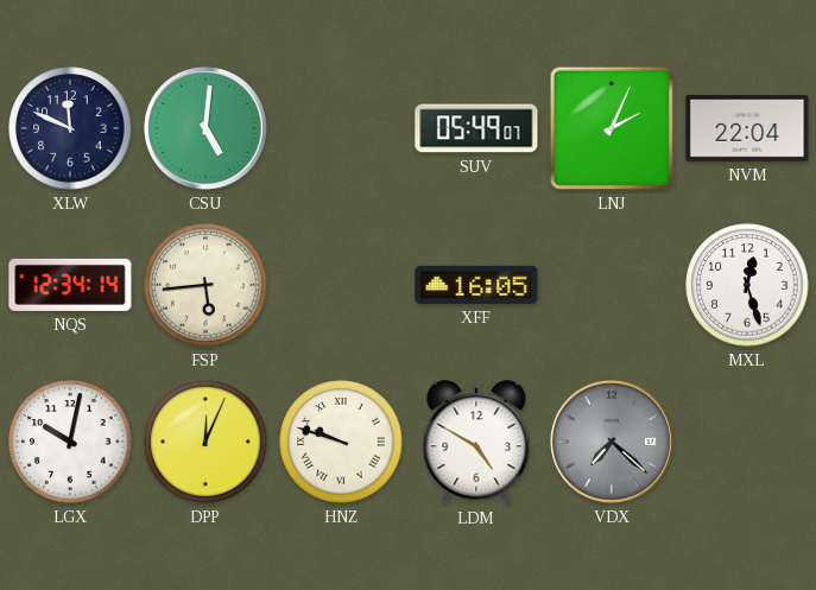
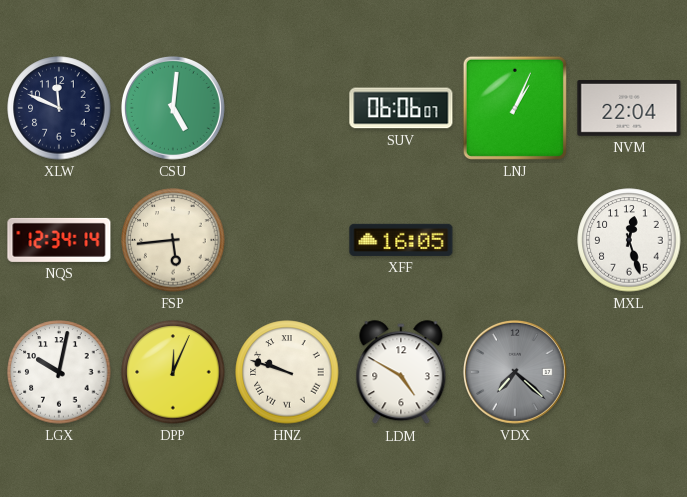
SUV: 05:49 -> 06:06 (401, 108)
LNJ: 2:04 -> 1:04 (515, 108)
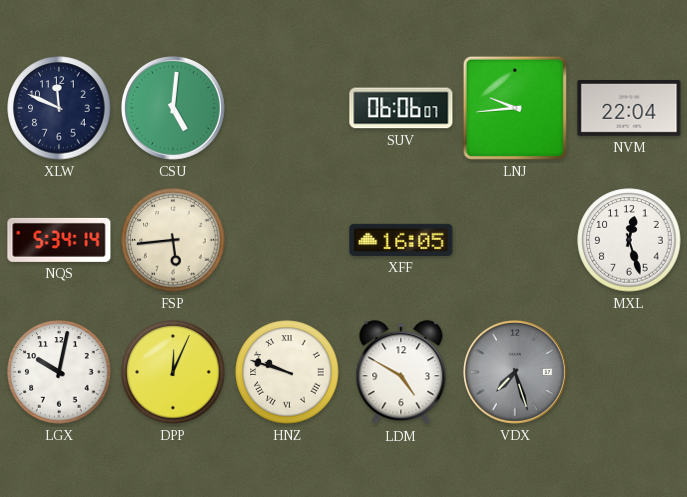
LNJ: 1:04 -> 9:44 (515, 108)
NQS: 12:34 -> 5:34 (59, 240)
VDX: 7:22 -> 7:27 (515, 372)
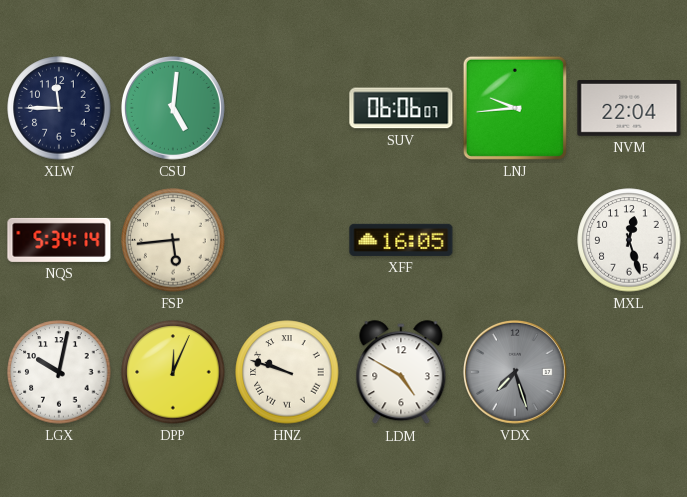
XLW: 11:49 -> 11:45 (59, 108)
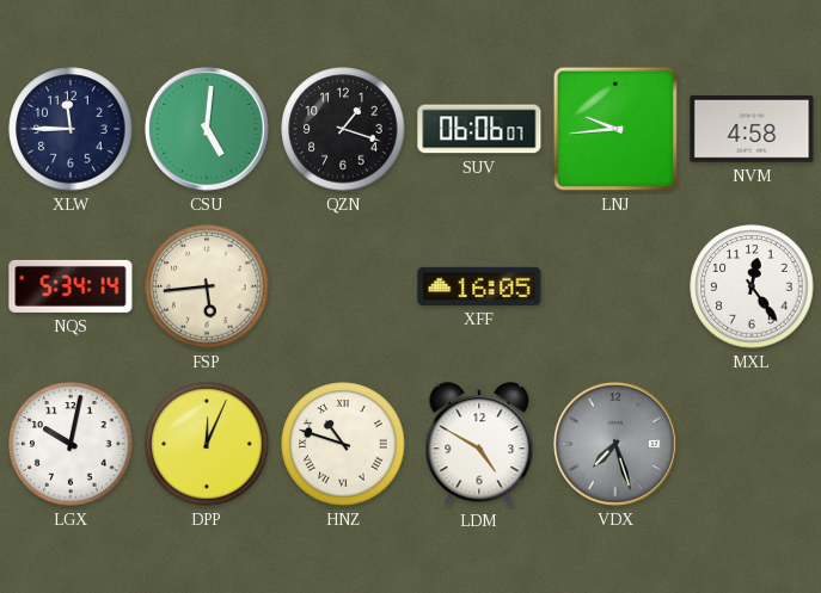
QZN: none -> 1:18 (343, 129)
NVM: 22:04 -> 4:58 (752, 130)
MXL: 12:27 -> 12:24 (752, 286)
HNZ: 9:48 -> 10:48 (343, 444)
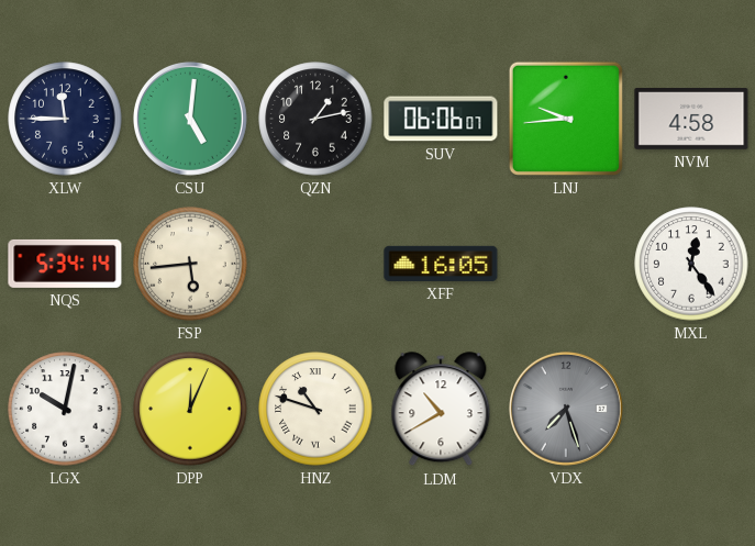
QZN: 1:18 -> 1:13 (315, 119)
LDM: 4:50 -> 10:40 (441, 410)
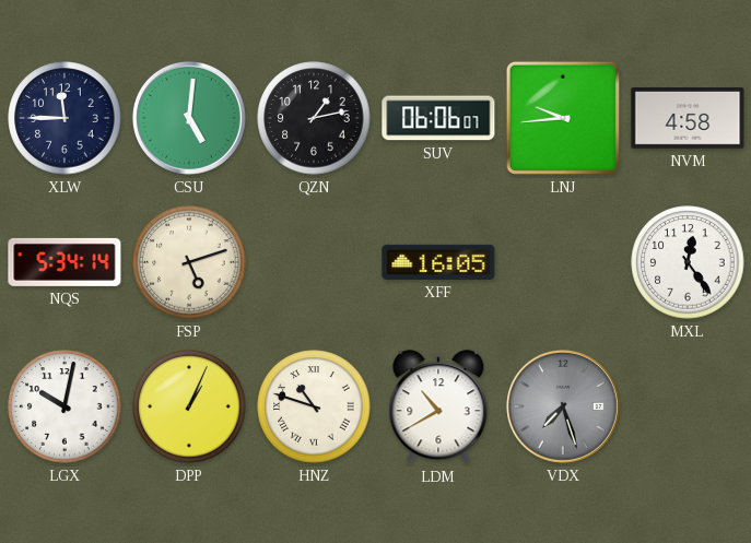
FSP: 5:44 -> 5:12 (189, 262)
DPP: 12:04 -> 1:04 (189, 406)
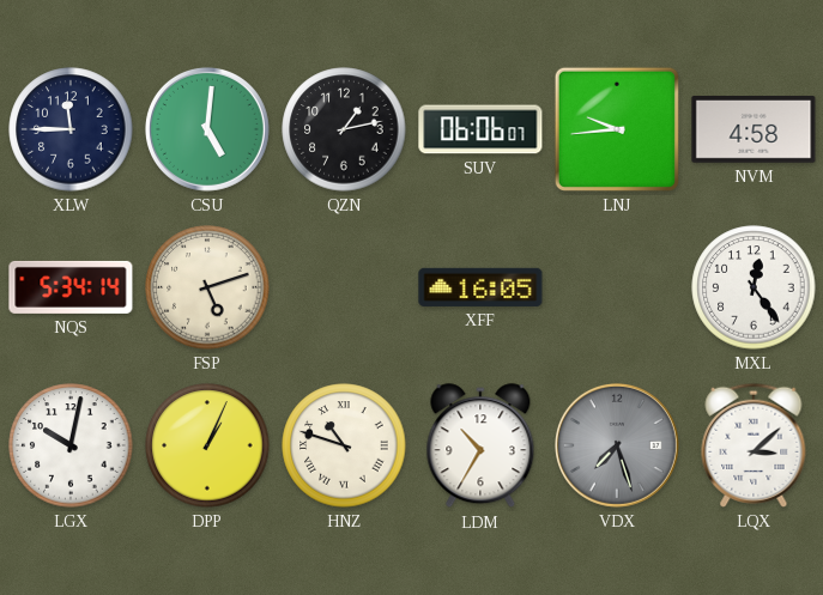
LDM: 10:40 -> 10:35 (480, 447)
LQX: none -> 3:08 (754, 445)
